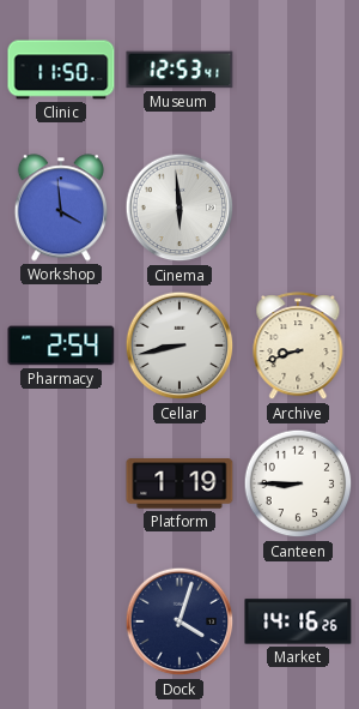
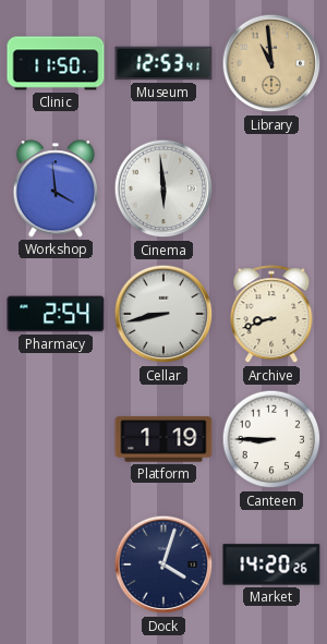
Library: none -> 10:59 (271, 63)
Market: 14:16 -> 14:20 (271, 564)
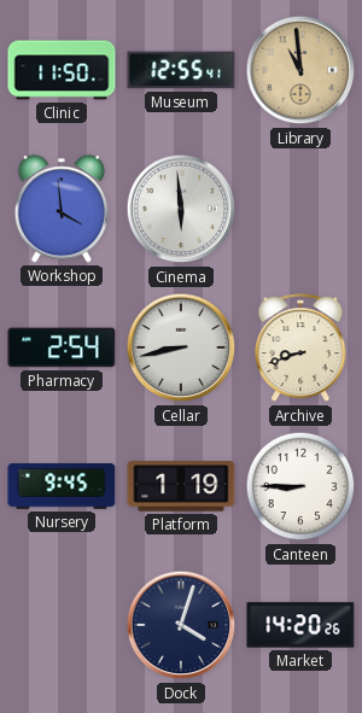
Museum: 12:53 -> 12:55 (181, 70)
Nursery: none -> 9:45 (62, 486)
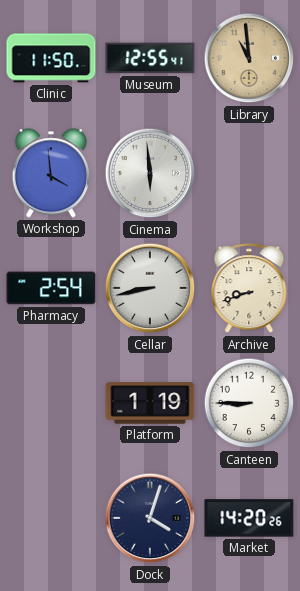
Nursery: 9:45 -> none (62, 486)
